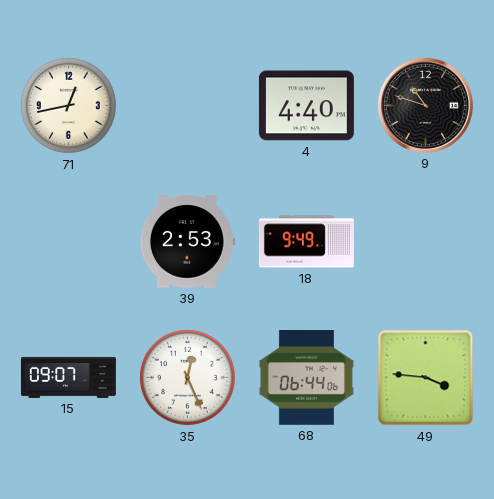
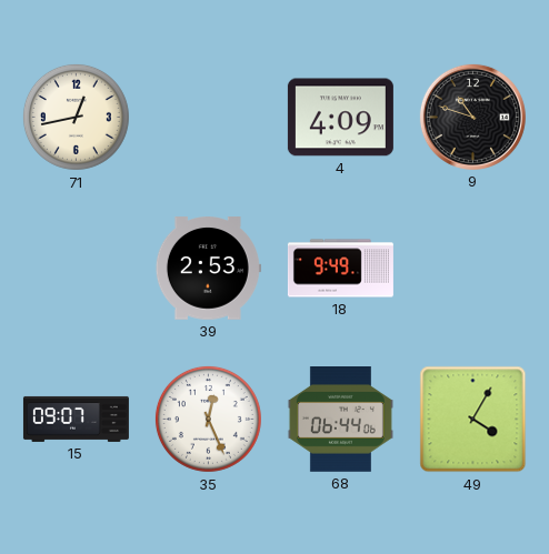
4: 4:40 -> 4:09 (340, 118)
49: 3:46 -> 4:05 (473, 420)
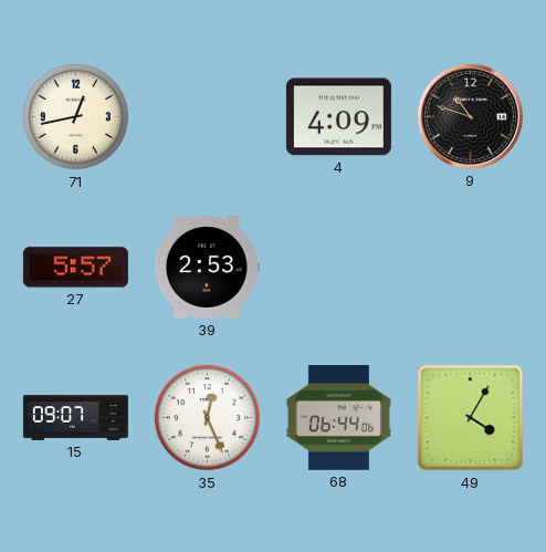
27: none -> 5:57 (75, 268)
18: 9:49 -> none (340, 269)
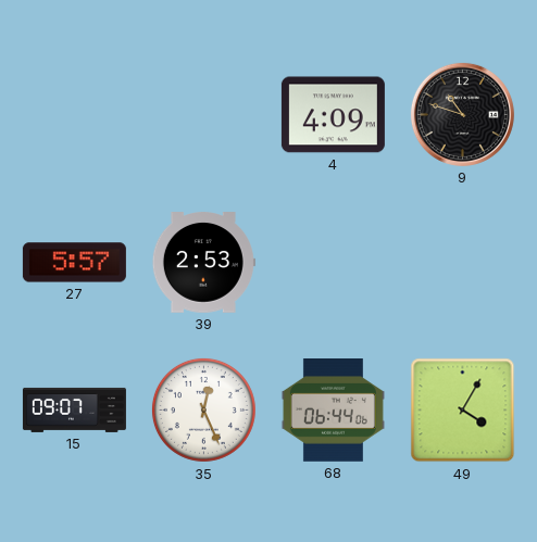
71: 12:43 -> none (75, 116)
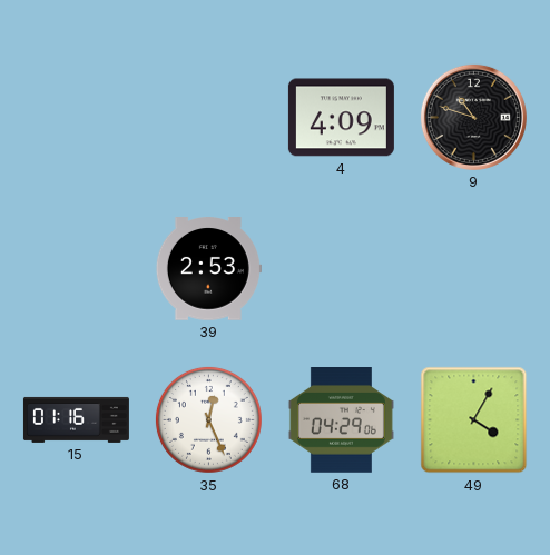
27: 5:57 -> none (74, 263)
15: 09:07 -> 01:16 (76, 419)
68: 06:44 -> 04:29 (341, 420)
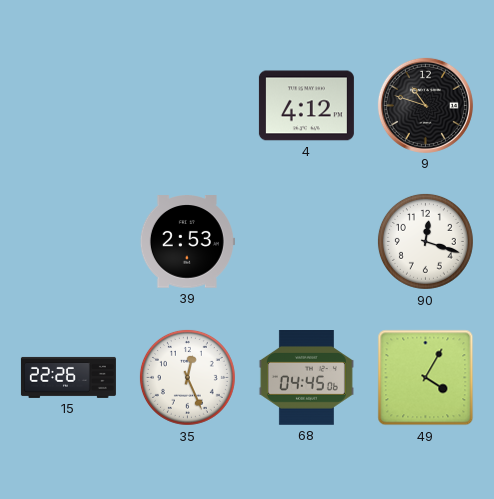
4: 4:09 -> 4:12 (306, 106)
90: none -> 12:18 (425, 241)
15: 01:16 -> 22:26 (68, 377)
68: 04:29 -> 04:45 (306, 378)
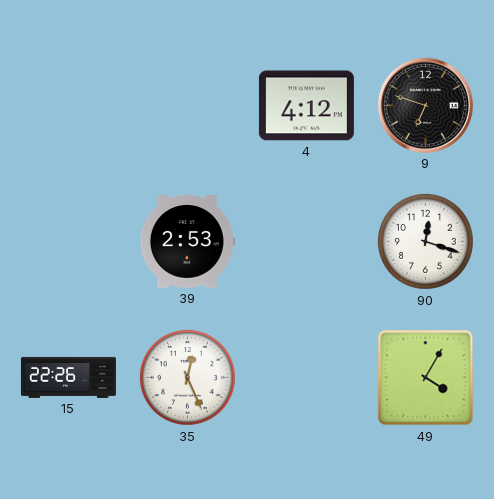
9: 10:48 -> 6:48 (425, 105)
68: 04:45 -> none (306, 378)
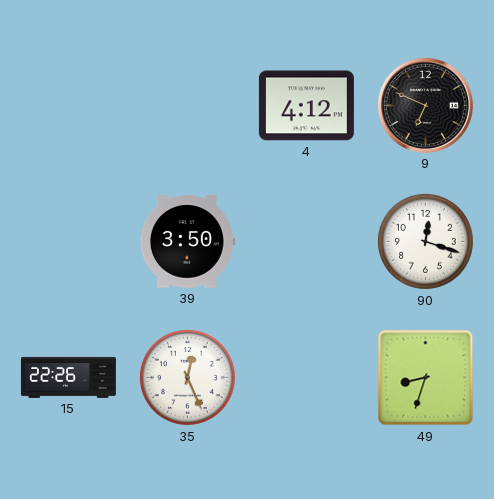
9: 6:48 -> 6:49 (425, 105)
39: 2:53 -> 3:50 (187, 242)
49: 4:05 -> 8:33 (426, 378)
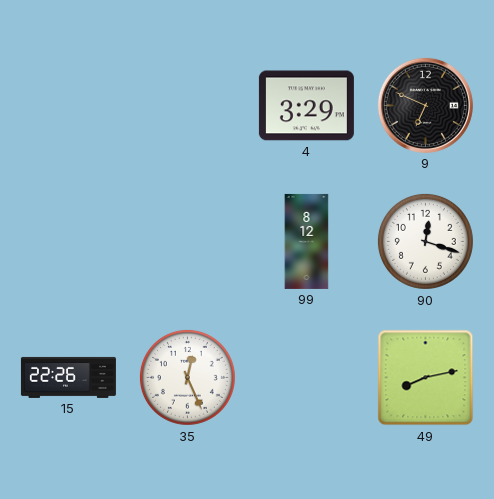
4: 4:12 -> 3:29 (306, 106)
39: 3:50 -> none (187, 242)
99: none -> 8:12 (307, 241)
49: 8:33 -> 8:13 (426, 378)
